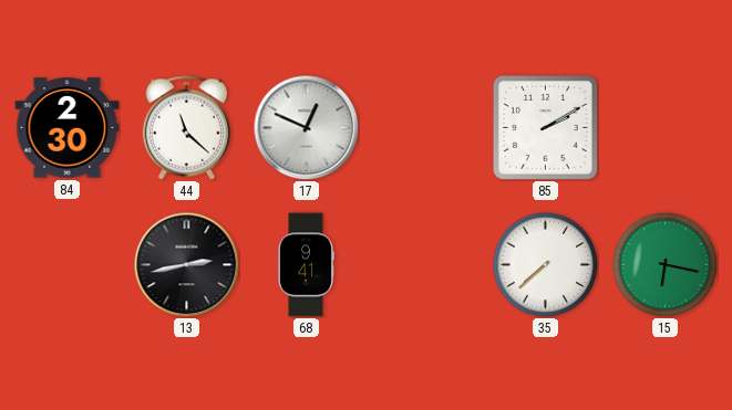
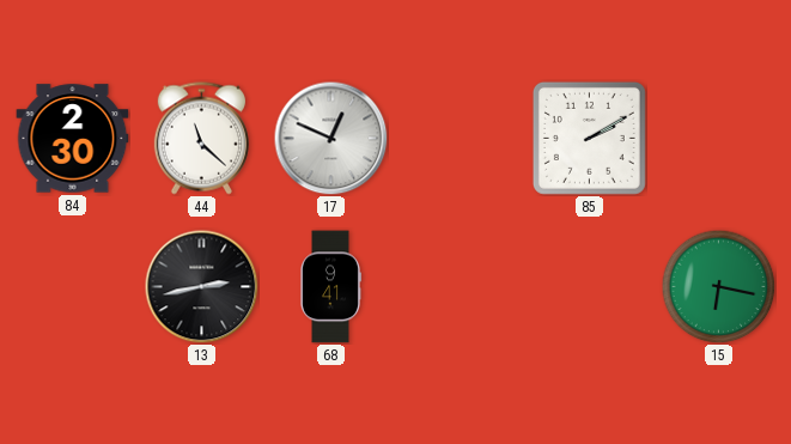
35: 7:38 -> none (545, 264)
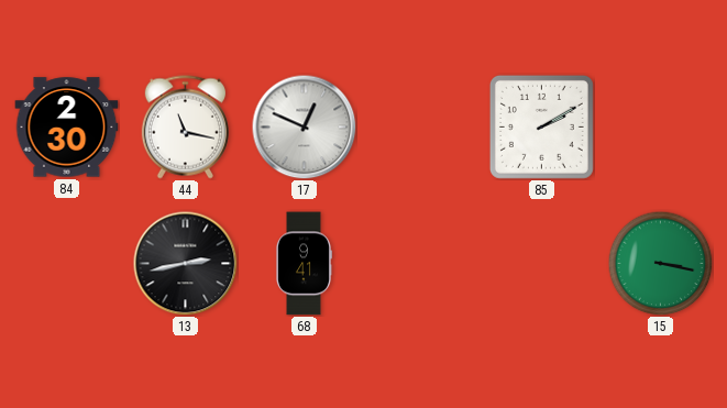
44: 11:22 -> 11:17 (185, 128)
15: 6:17 -> 3:17 (660, 263)
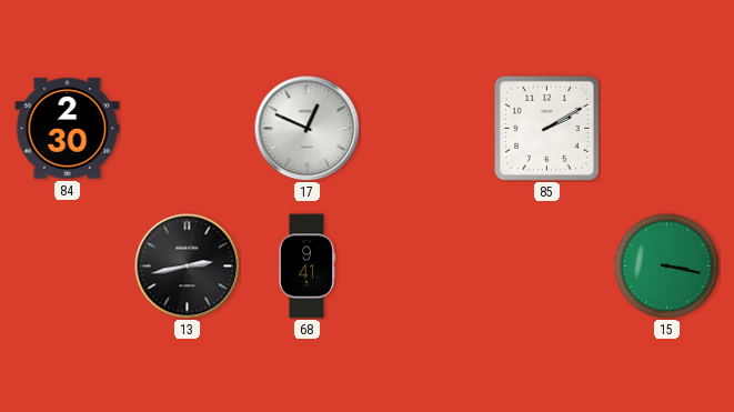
44: 11:17 -> none (185, 128)
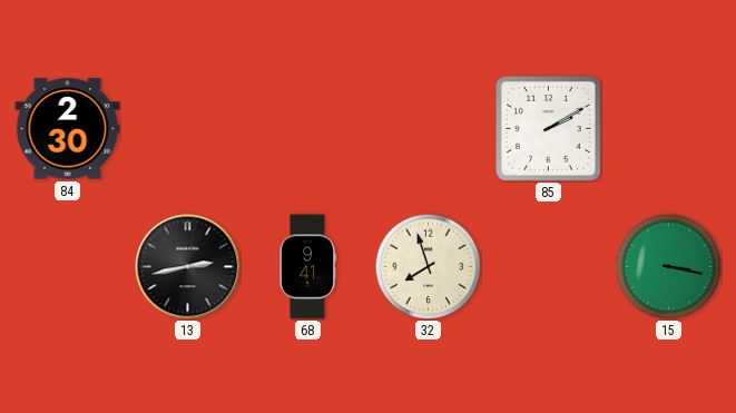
17: 12:49 -> none (306, 128)
32: none -> 7:57 (428, 266)
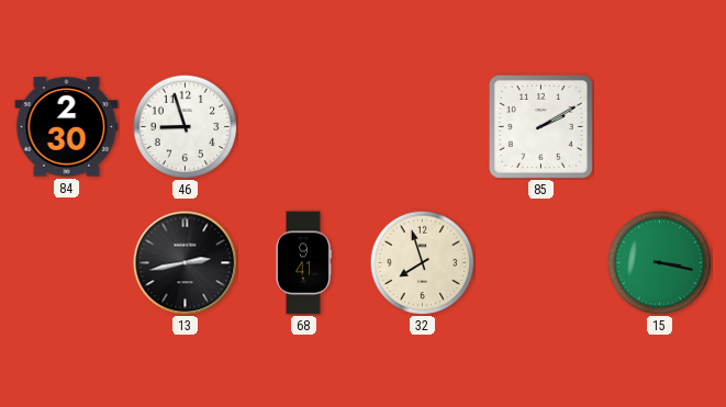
46: none -> 8:57 (185, 126)
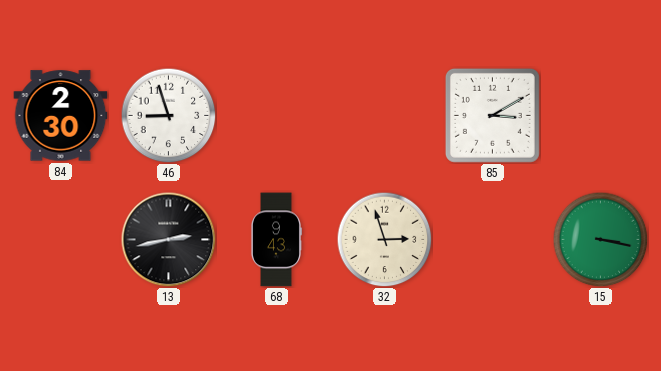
85: 2:10 -> 3:10 (492, 115)
68: 9:41 -> 9:43 (277, 240)
32: 7:57 -> 2:57 (384, 239)
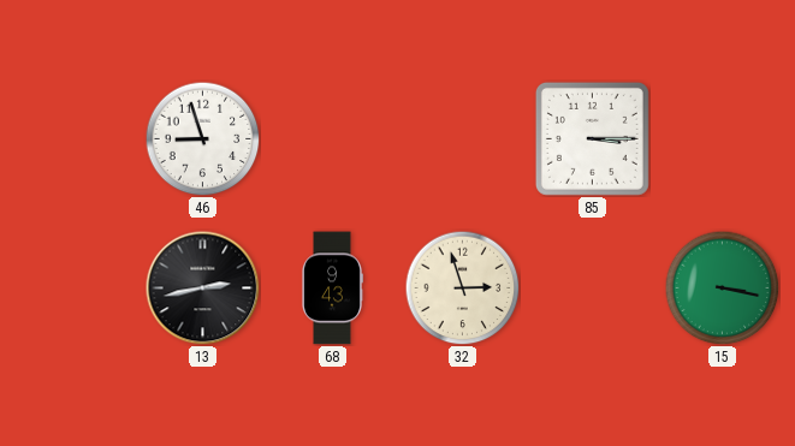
84: 2:30 -> none (61, 116)
85: 3:10 -> 3:15 (592, 138)
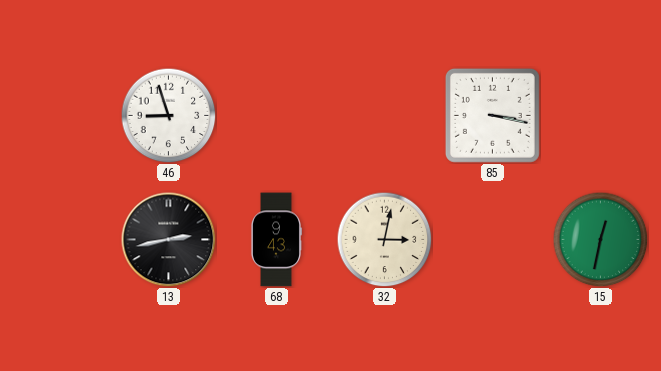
85: 3:15 -> 3:17 (492, 115)
32: 2:57 -> 3:02 (384, 239)
15: 3:17 -> 12:32 (600, 239)
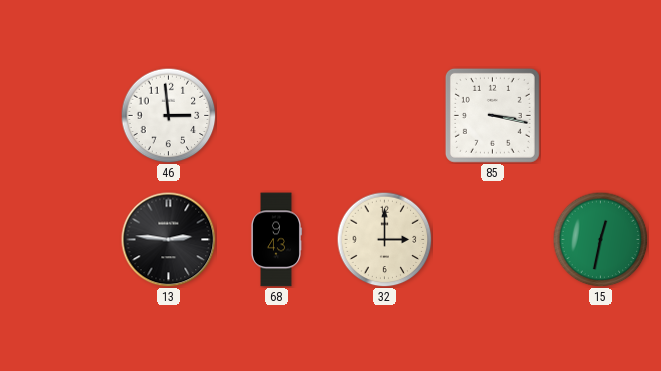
46: 8:57 -> 2:59 (168, 115)
13: 2:43 -> 2:46 (168, 239)
32: 3:02 -> 3:00 (384, 239)
